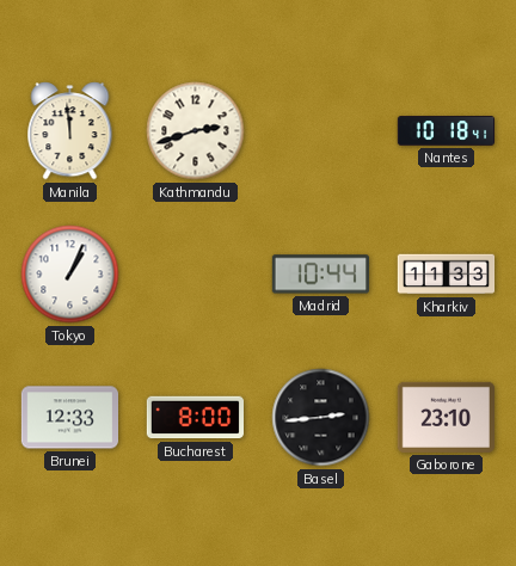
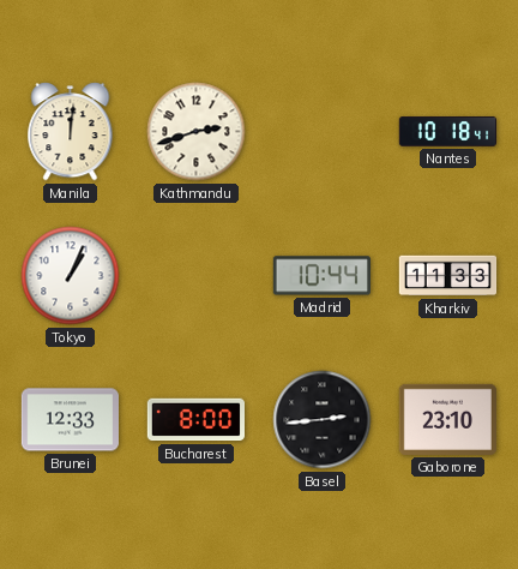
Manila: 11:59 -> 12:01 (71, 132)
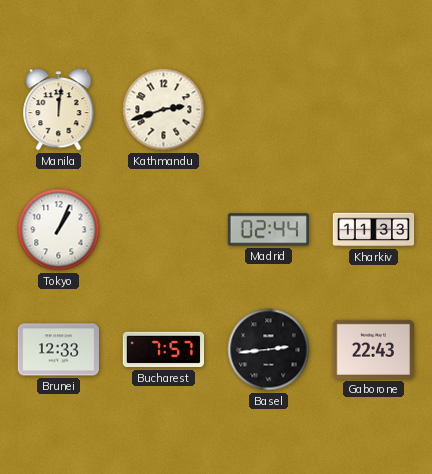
Nantes: 10:18 -> none (448, 132)
Madrid: 10:44 -> 02:44 (268, 230)
Bucharest: 8:00 -> 7:57 (163, 350)
Gaborone: 23:10 -> 22:43 (373, 349)
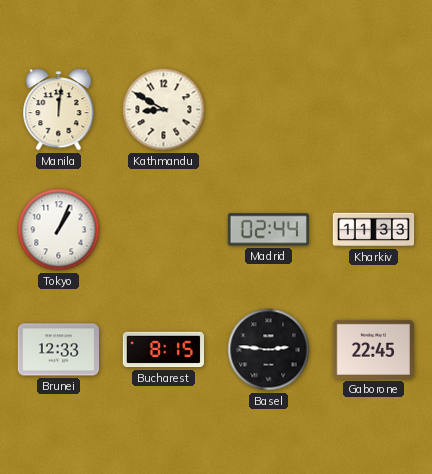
Kathmandu: 2:42 -> 8:50 (164, 110)
Bucharest: 7:57 -> 8:15 (163, 350)
Basel: 2:44 -> 2:46 (269, 350)
Gaborone: 22:43 -> 22:45 (373, 349)
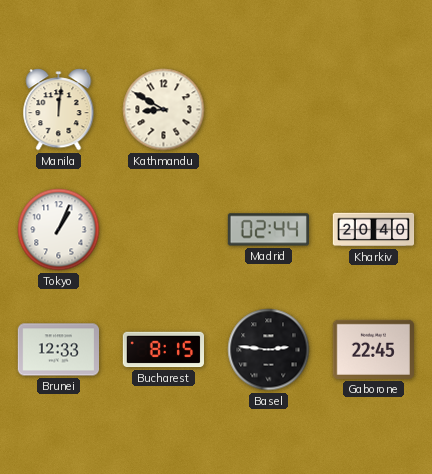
Kharkiv: 11:33 -> 20:40 (374, 230)
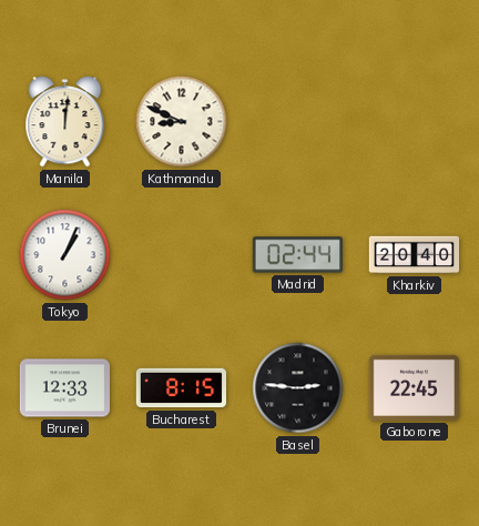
Kathmandu: 8:50 -> 8:49 (182, 122)
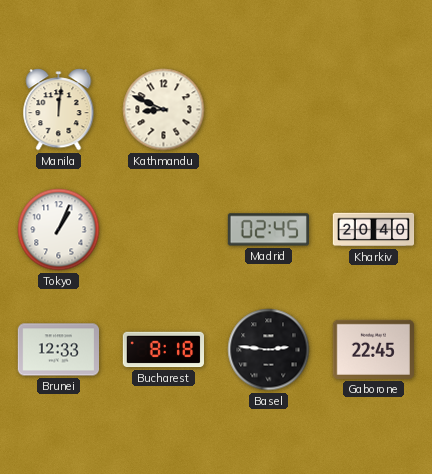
Madrid: 02:44 -> 02:45 (268, 230)
Bucharest: 8:15 -> 8:18 (163, 350)
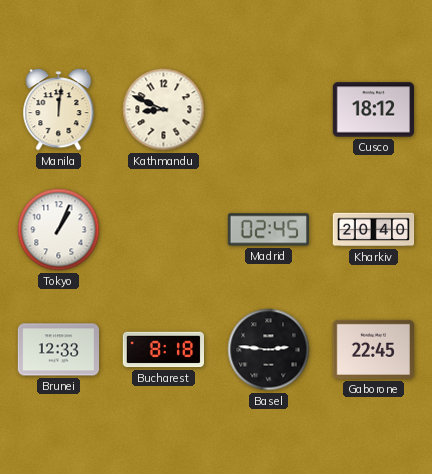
Cusco: none -> 18:12 (373, 110)
